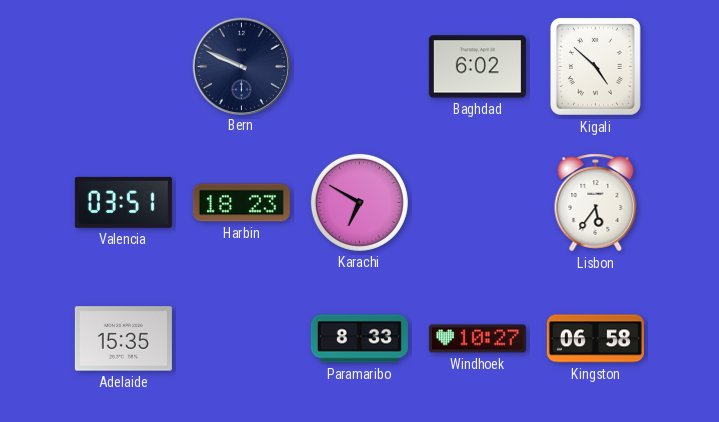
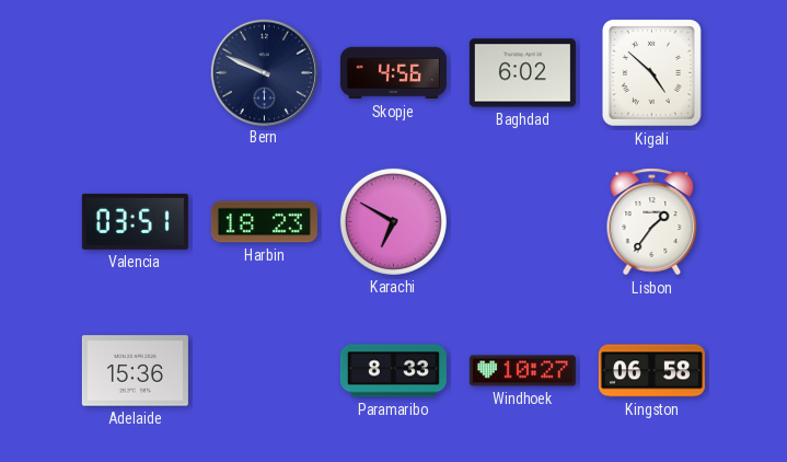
Skopje: none -> 4:56 (393, 73)
Lisbon: 5:36 -> 1:36 (652, 222)
Adelaide: 15:35 -> 15:36 (135, 371)
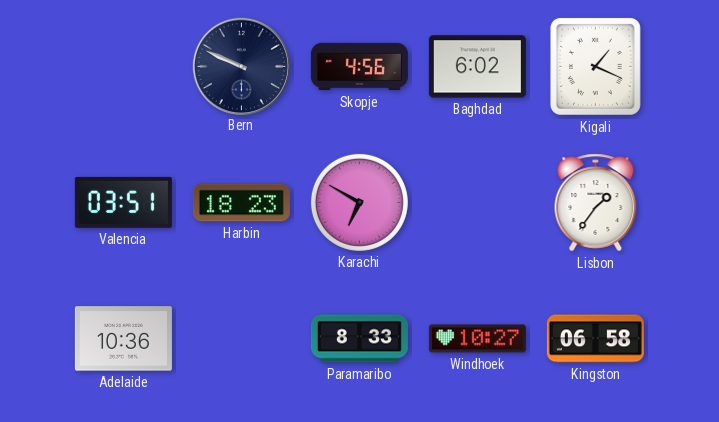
Kigali: 4:52 -> 1:19 (595, 66)
Adelaide: 15:36 -> 10:36 (123, 339)
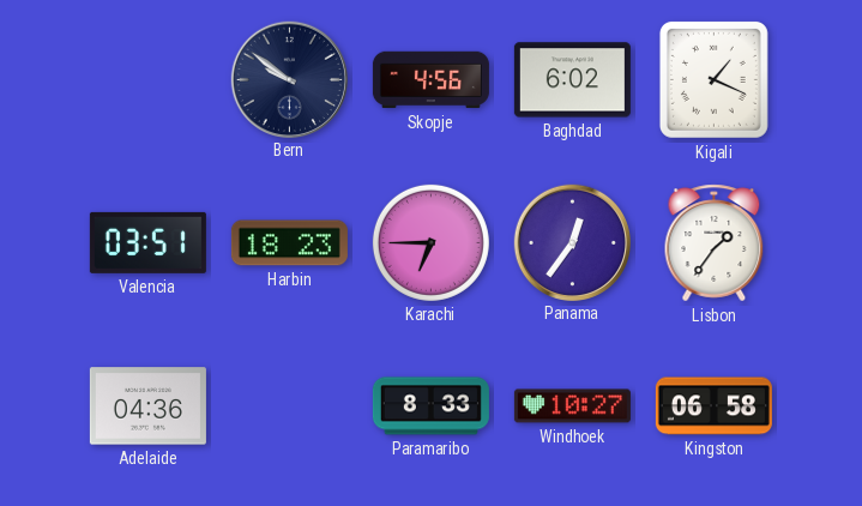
Bern: 9:49 -> 9:51 (289, 79)
Karachi: 6:50 -> 6:45 (430, 242)
Panama: none -> 12:36 (572, 242)
Adelaide: 10:36 -> 04:36 (147, 406)
